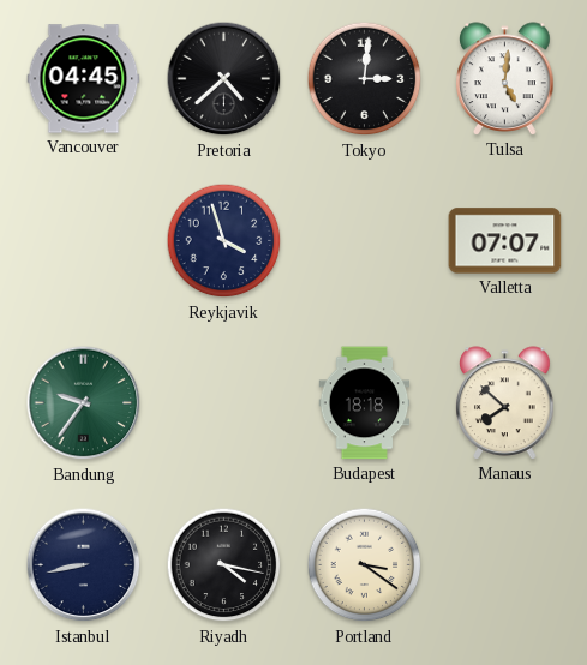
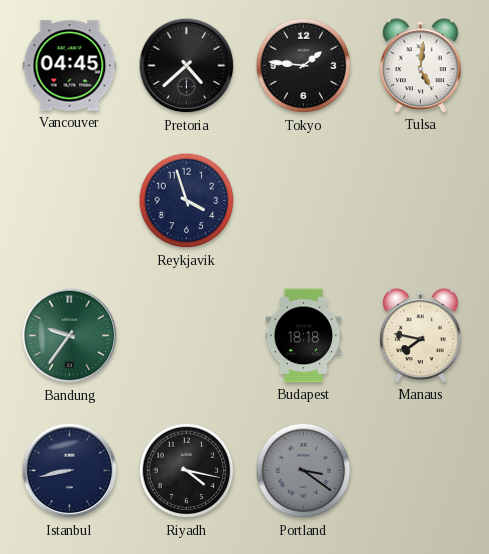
Tokyo: 3:01 -> 1:46 (304, 66)
Valletta: 07:07 -> none (505, 241)
Manaus: 7:52 -> 7:47 (421, 336)
Portland dial: cream -> grey (304, 471)
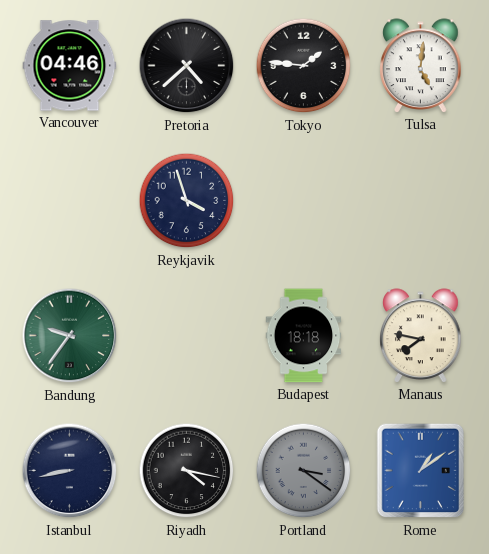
Vancouver: 04:45 -> 04:46 (70, 66)
Rome: none -> 1:09 (421, 471)
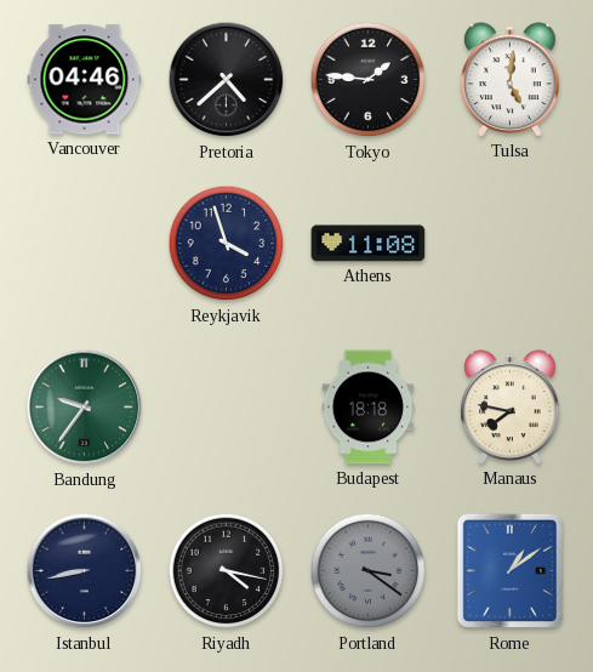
Athens: none -> 11:08 (369, 244)
